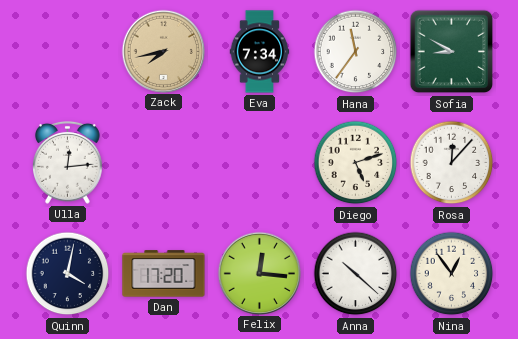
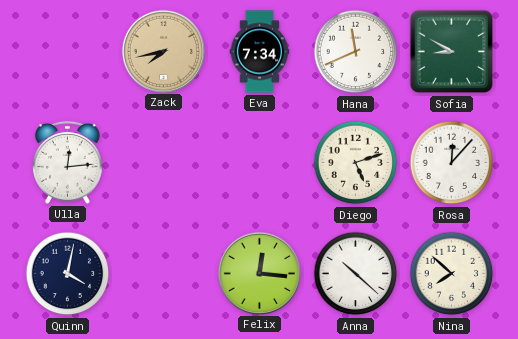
Hana: 11:36 -> 11:41 (356, 52)
Dan: 17:20 -> none (164, 274)
Nina: 12:54 -> 7:52 (452, 274)
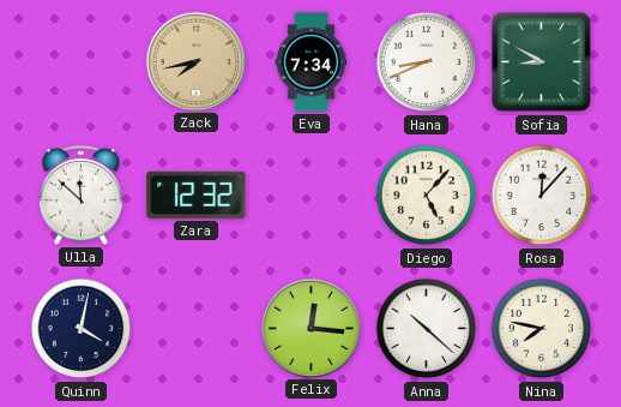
Hana: 11:41 -> 8:41 (427, 62)
Ulla: 12:14 -> 11:52 (82, 194)
Zara: none -> 12:32 (197, 194)
Diego: 5:12 -> 5:07 (427, 196)
Nina: 7:52 -> 7:47 (542, 329)
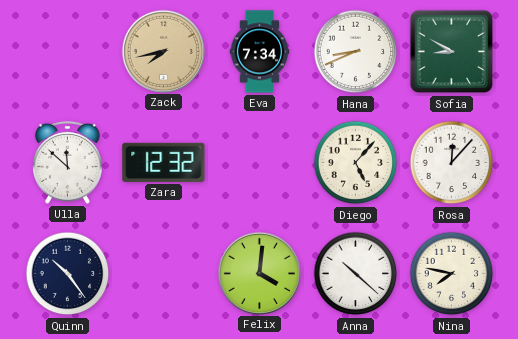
Quinn: 4:02 -> 10:24 (68, 274)
Felix: 12:16 -> 4:01 (259, 273)
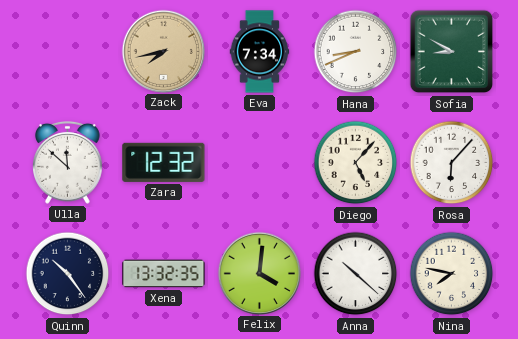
Rosa: 12:07 -> 6:07 (452, 163)
Xena: none -> 13:32 (164, 274)
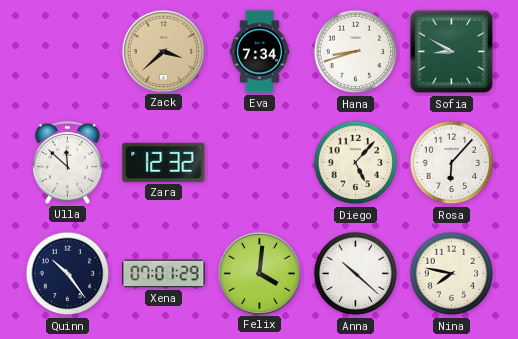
Zack: 7:43 -> 3:38 (163, 51)
Hana: 8:41 -> 8:42 (356, 52)
Xena: 13:32 -> 07:01 (164, 274)
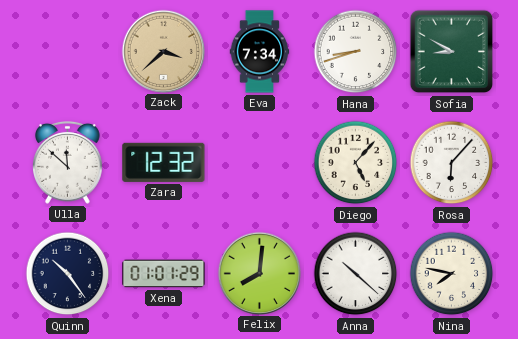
Xena: 07:01 -> 01:01 (164, 274)
Felix: 4:01 -> 8:01 (259, 273)
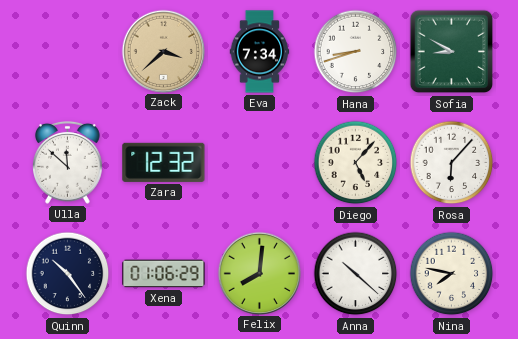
Xena: 01:01 -> 01:06 (164, 274)
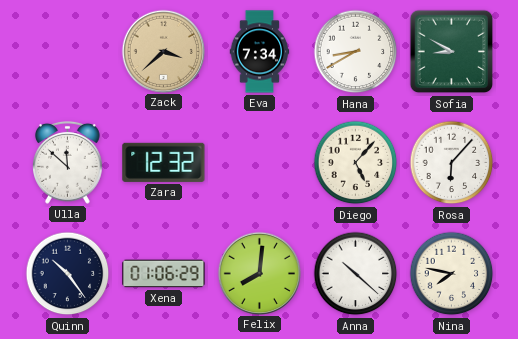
Hana: 8:42 -> 8:40 (356, 52)
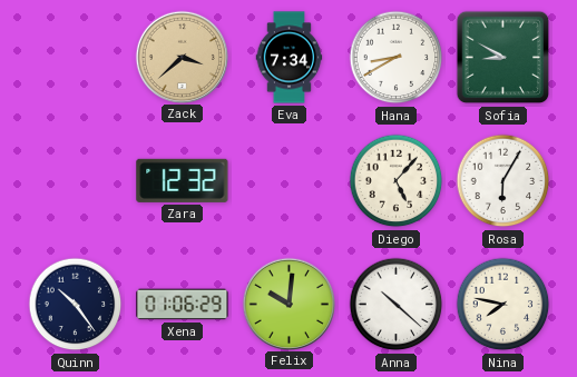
Ulla: 11:52 -> none (68, 162)
Rosa: 6:07 -> 6:05 (503, 181)
Felix: 8:01 -> 10:01 (288, 304)
